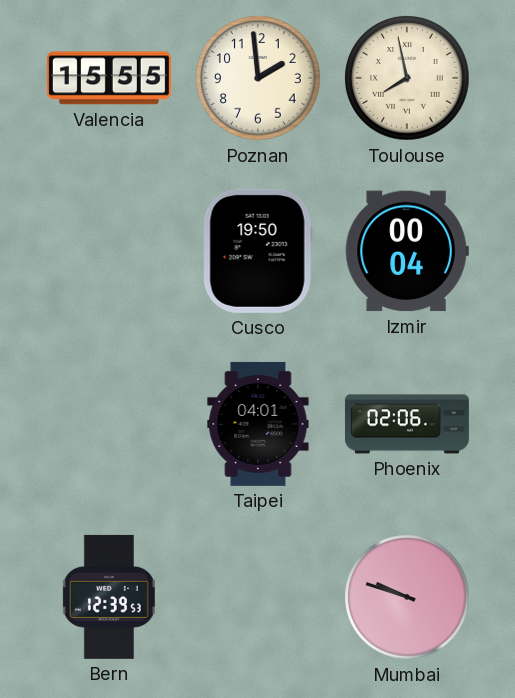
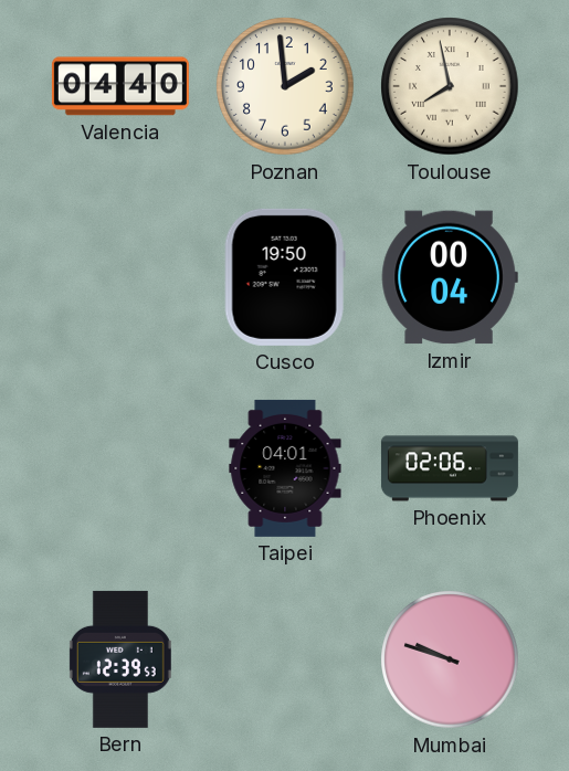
Valencia: 15:55 -> 04:40 (120, 86)
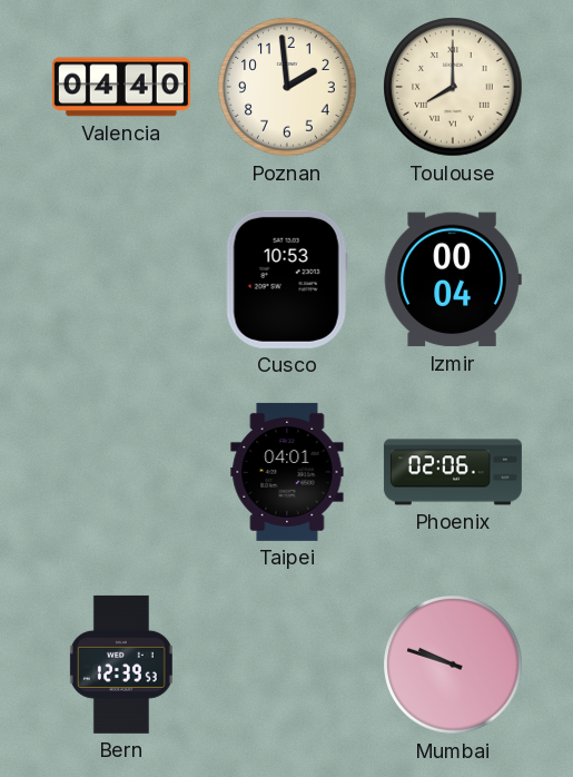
Toulouse: 7:58 -> 8:00 (453, 87)
Cusco: 19:50 -> 10:53 (287, 279)
